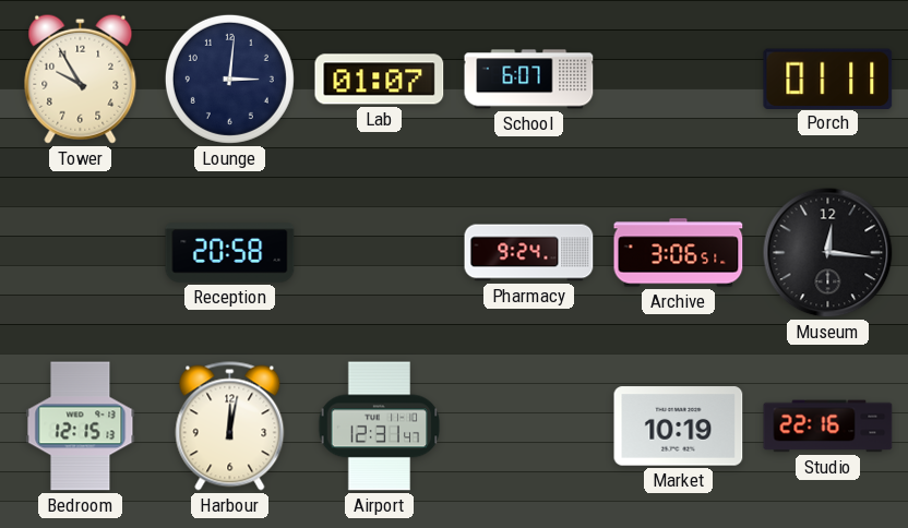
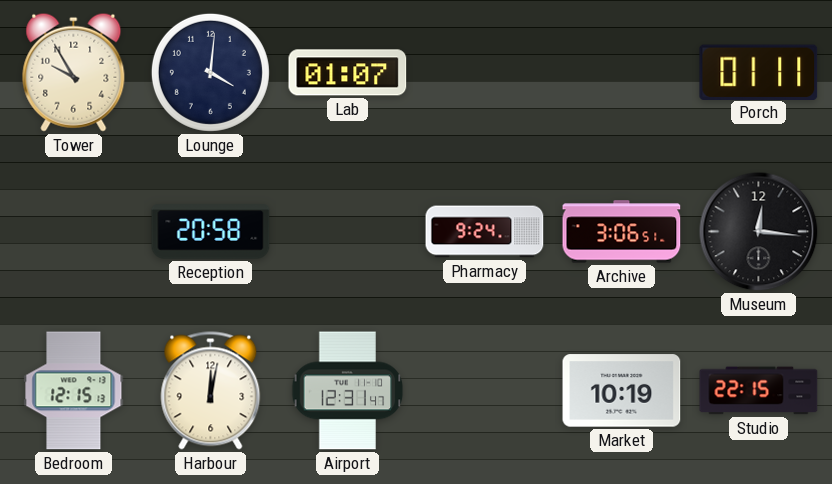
Lounge: 3:01 -> 4:01 (210, 72)
School: 6:07 -> none (529, 80)
Studio: 22:16 -> 22:15 (759, 391)
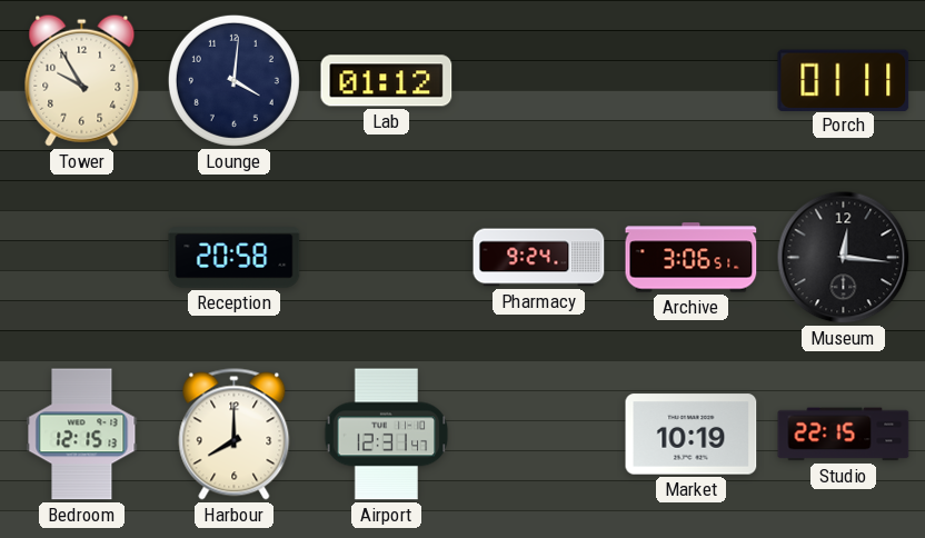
Lab: 01:07 -> 01:12 (387, 81)
Harbour: 12:02 -> 8:00 (235, 435)
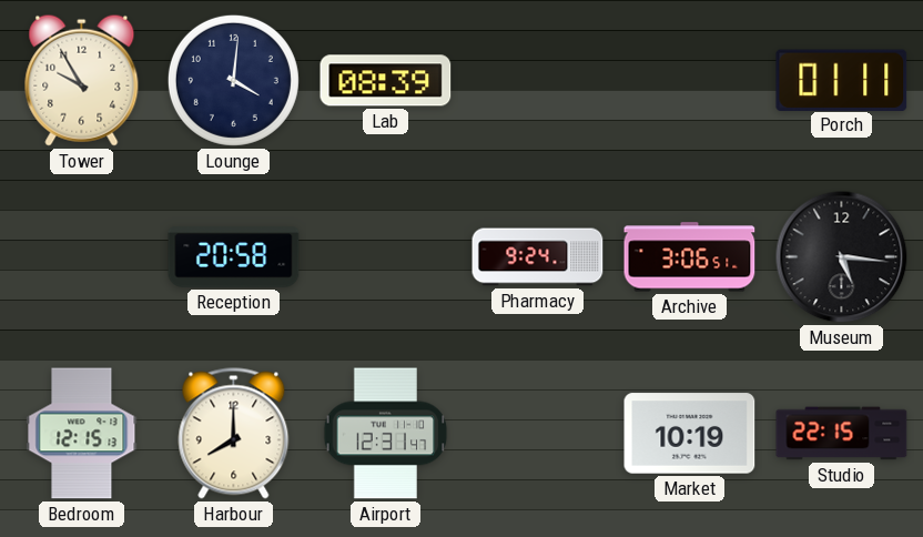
Lab: 01:12 -> 08:39 (386, 81)
Museum: 12:16 -> 5:16 (842, 257)
